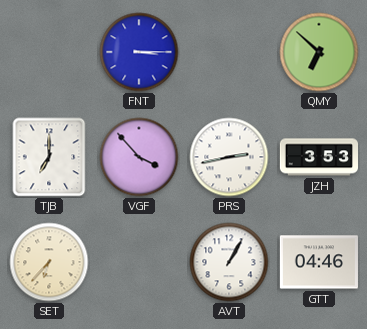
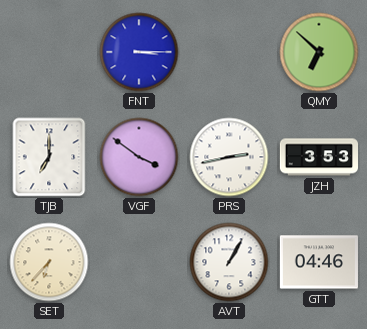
VGF: 3:53 -> 3:51 (139, 157)
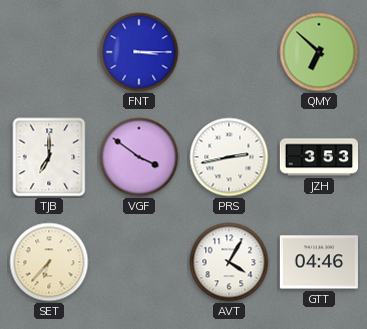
AVT: 1:05 -> 4:05 (229, 262)
